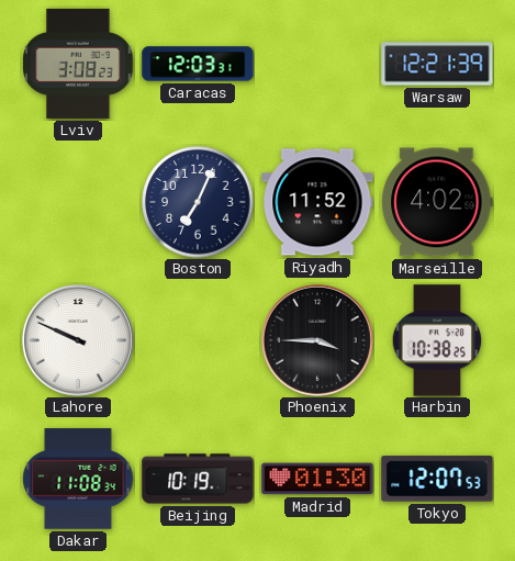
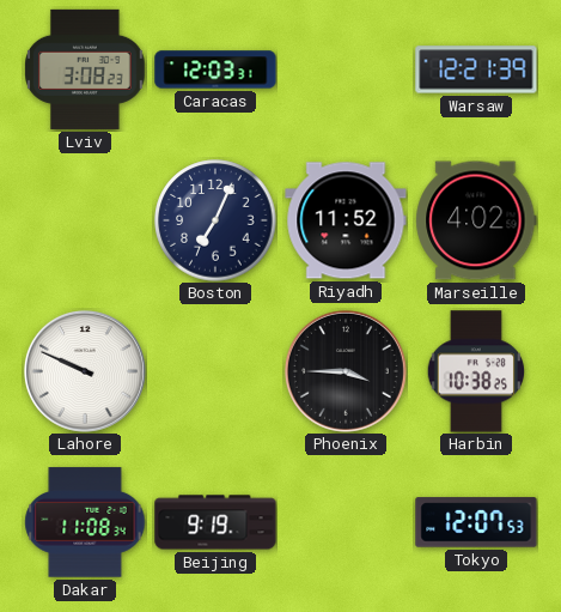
Beijing: 10:19 -> 9:19 (215, 522)
Madrid: 01:30 -> none (317, 479)
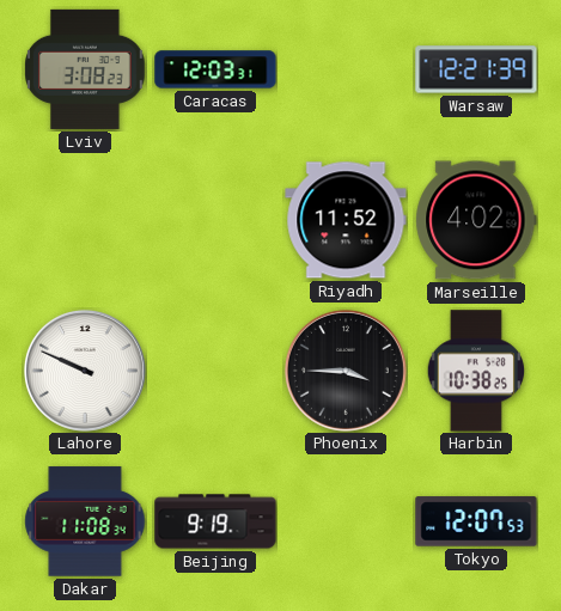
Boston: 7:04 -> none (215, 220)
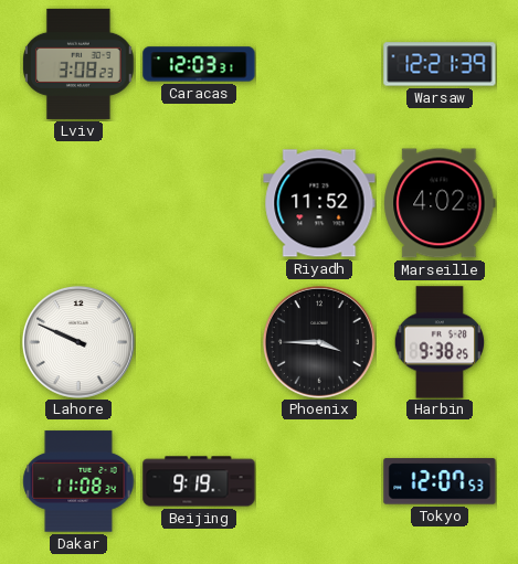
Harbin: 10:38 -> 9:38 (438, 342)
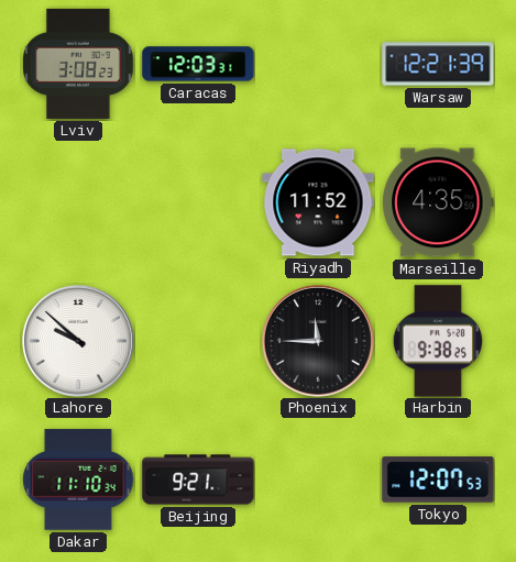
Marseille: 4:02 -> 4:35 (438, 202)
Lahore: 9:49 -> 9:52 (78, 341)
Phoenix: 3:45 -> 11:45 (318, 341)
Dakar: 11:08 -> 11:10 (78, 480)
Beijing: 9:19 -> 9:21 (198, 480)
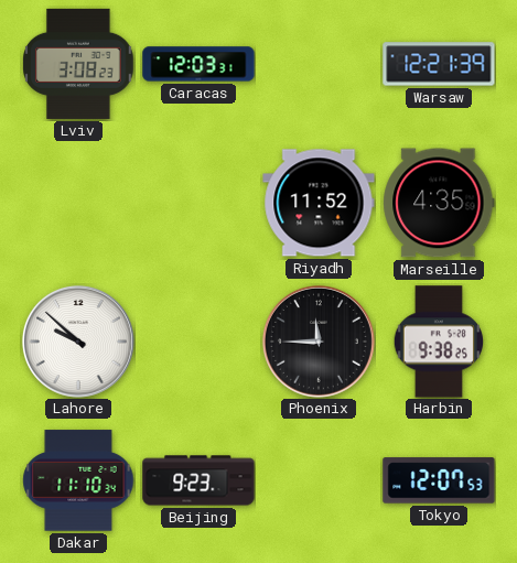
Beijing: 9:21 -> 9:23 (198, 480)
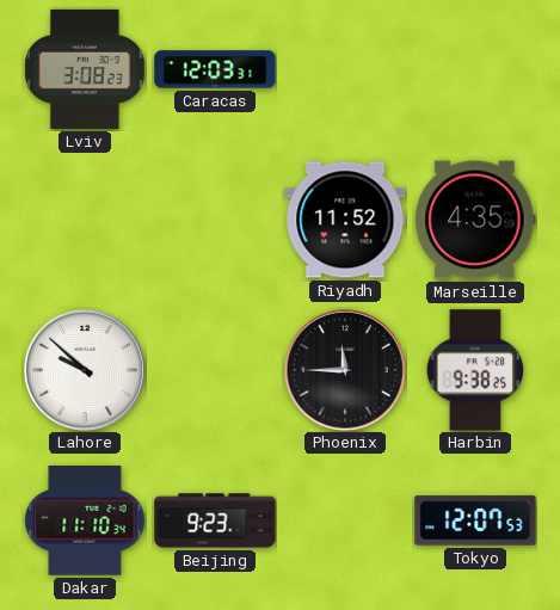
Warsaw: 12:21 -> none (439, 64)
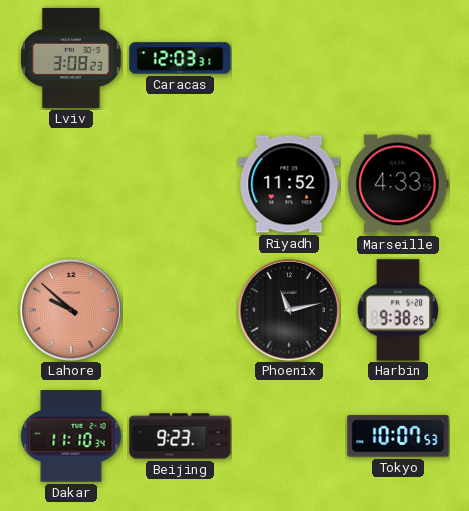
Marseille: 4:35 -> 4:33 (398, 184)
Lahore dial: white -> salmon (71, 310)
Phoenix: 11:45 -> 11:13 (289, 310)
Tokyo: 12:07 -> 10:07 (398, 436)
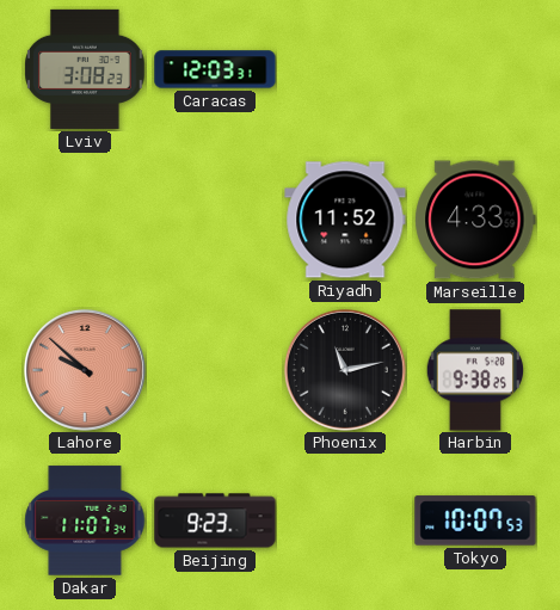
Dakar: 11:10 -> 11:07 (85, 520)
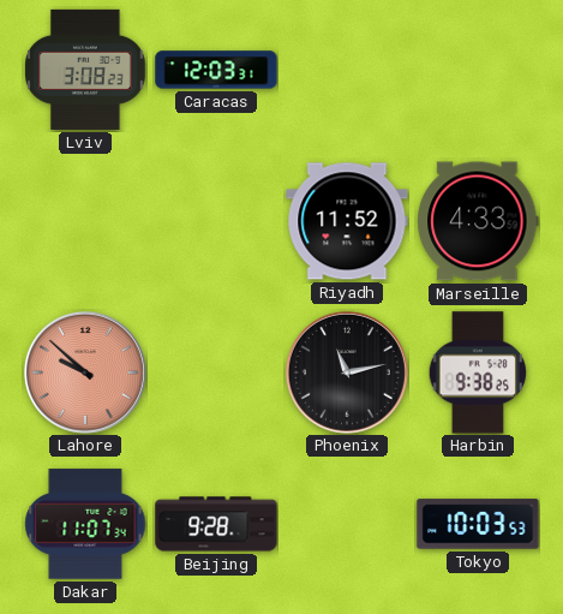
Beijing: 9:23 -> 9:28 (216, 524)
Tokyo: 10:07 -> 10:03 (478, 524)
